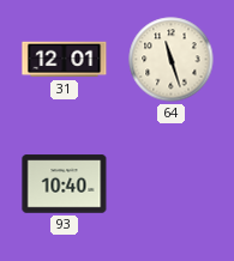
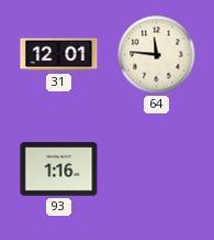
64: 11:27 -> 11:46 (157, 55)
93: 10:40 -> 1:16 (59, 170)
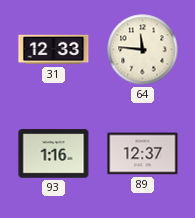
31: 12:01 -> 12:33 (54, 50)
89: none -> 12:37 (143, 154)
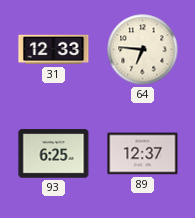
64: 11:46 -> 6:46 (143, 50)
93: 1:16 -> 6:25 (54, 154)
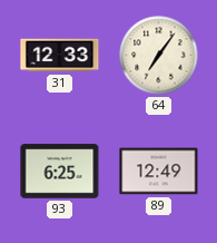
64: 6:46 -> 7:06 (159, 56)
89: 12:37 -> 12:49 (159, 172)
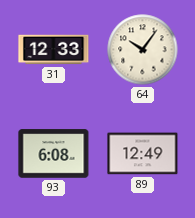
64: 7:06 -> 10:06 (143, 50)
93: 6:25 -> 6:08 (54, 154)
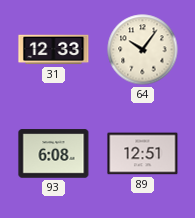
89: 12:49 -> 12:51 (143, 154)
